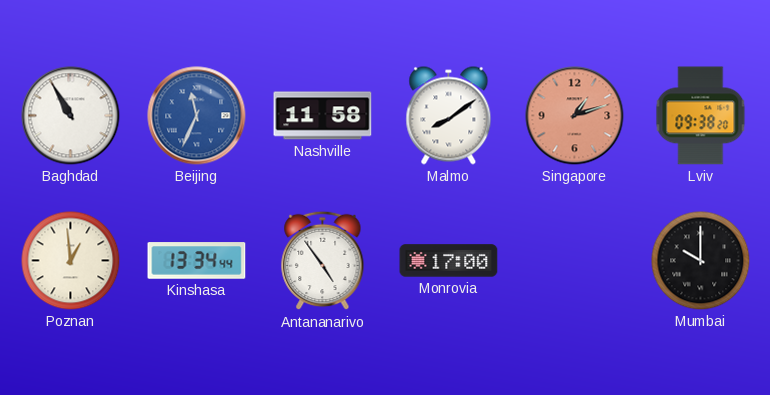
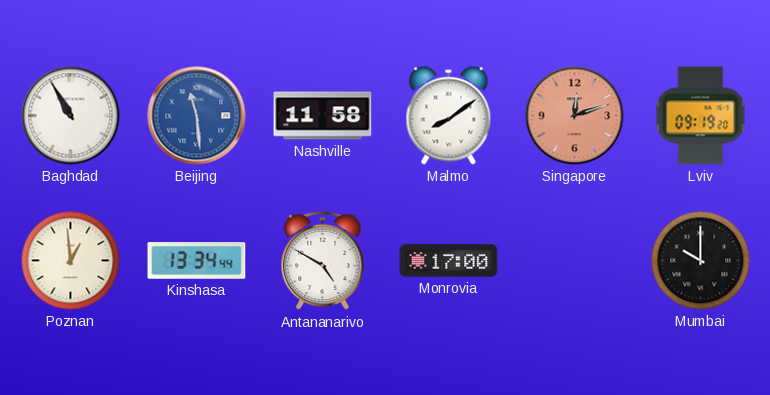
Beijing: 11:34 -> 11:29 (197, 116)
Singapore: 1:12 -> 12:12 (575, 116)
Lviv: 09:38 -> 09:19 (701, 116)
Antananarivo: 4:54 -> 4:50 (323, 261)
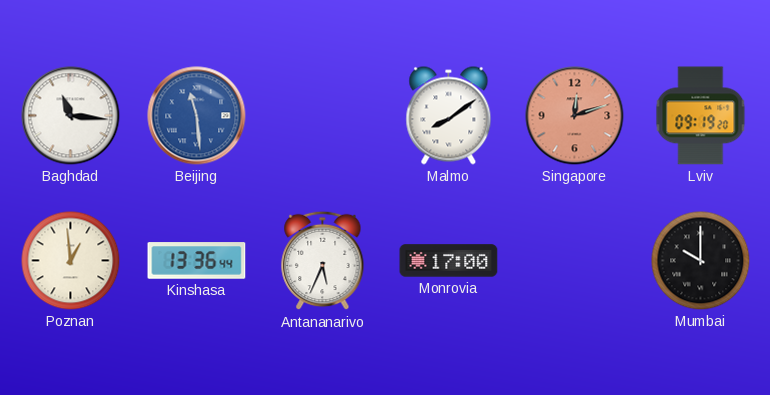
Baghdad: 10:55 -> 11:16 (71, 116)
Nashville: 11:58 -> none (323, 116)
Kinshasa: 13:34 -> 13:36 (197, 261)
Antananarivo: 4:50 -> 5:34 (323, 261)
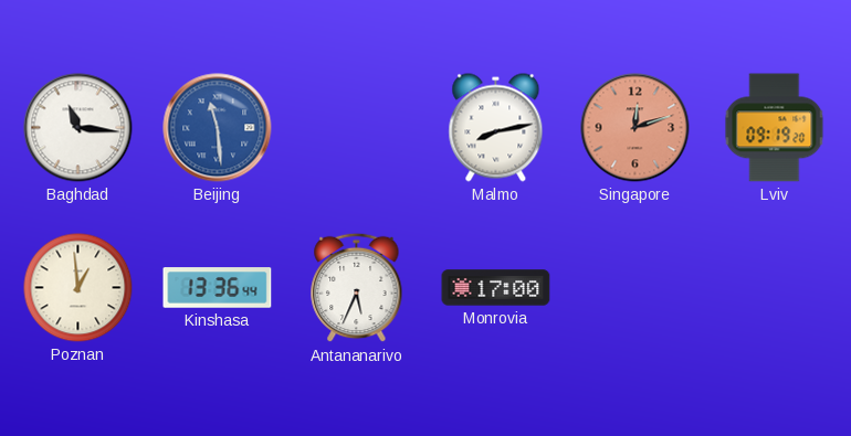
Malmo: 8:09 -> 8:13 (496, 128)
Mumbai: 10:00 -> none (701, 261)
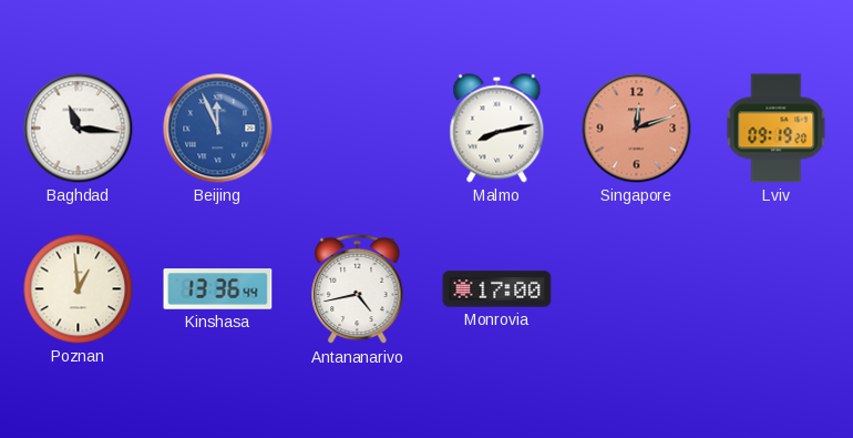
Beijing: 11:29 -> 11:56 (218, 129)
Antananarivo: 5:34 -> 4:43 (358, 289)
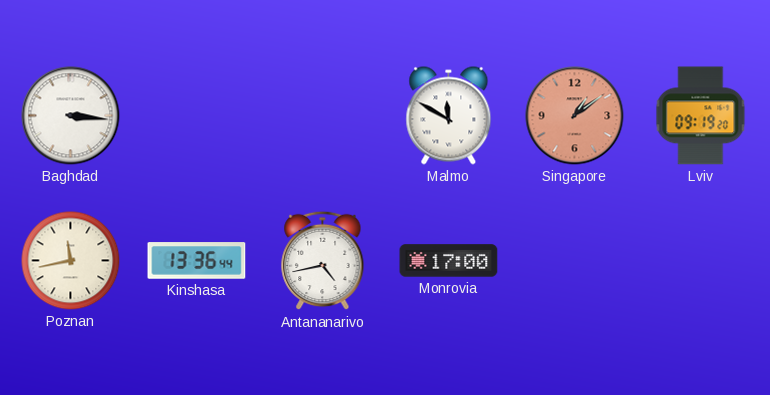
Baghdad: 11:16 -> 3:16 (71, 116)
Beijing: 11:56 -> none (218, 129)
Malmo: 8:13 -> 11:50 (449, 116)
Singapore: 12:12 -> 1:09 (575, 116)
Poznan: 12:59 -> 11:43 (71, 261)
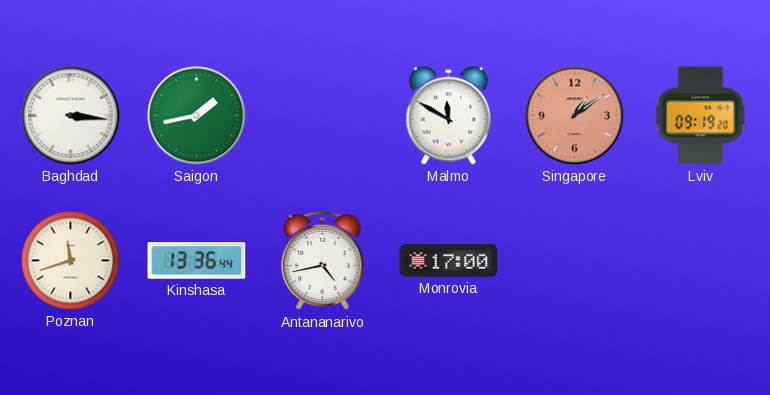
Saigon: none -> 1:43 (197, 116)
Poznan: 11:43 -> 11:42 (71, 261)
